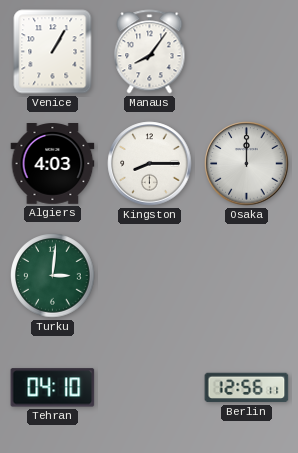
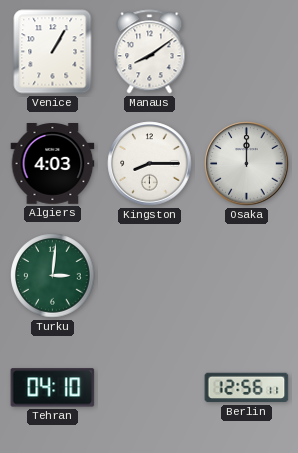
Manaus: 8:06 -> 8:09 (150, 52)
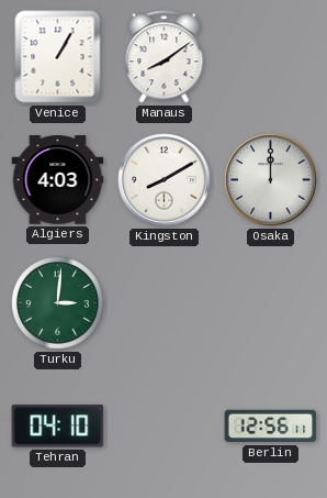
Kingston: 8:15 -> 8:10 (165, 180)
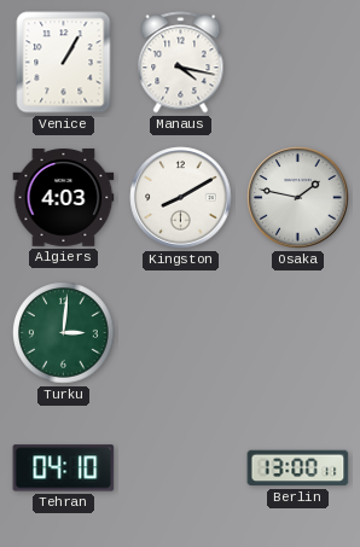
Manaus: 8:09 -> 4:17 (181, 63)
Osaka: 12:00 -> 1:47 (298, 198)
Berlin: 12:56 -> 13:00 (298, 469)
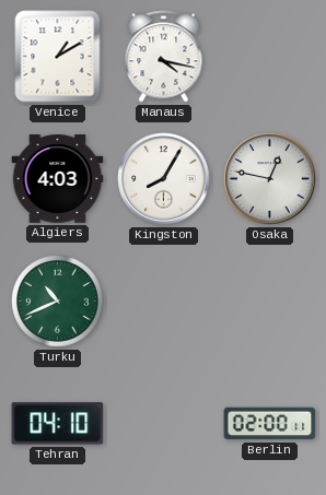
Venice: 1:05 -> 1:10 (58, 57)
Kingston: 8:10 -> 8:05 (164, 179)
Osaka: 1:47 -> 12:47 (270, 179)
Turku: 3:01 -> 10:41 (58, 302)
Berlin: 13:00 -> 02:00 (270, 424)
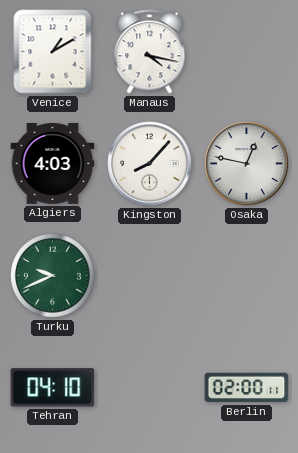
Kingston: 8:05 -> 8:07 (150, 164)
Turku: 10:41 -> 9:41 (53, 276)
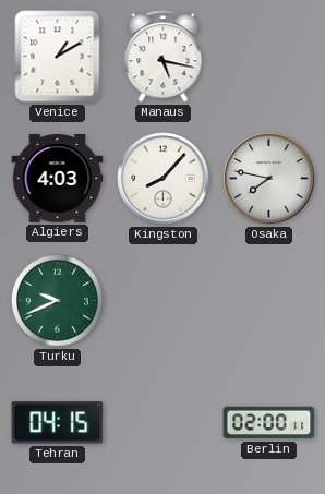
Manaus: 4:17 -> 5:17 (164, 57)
Osaka: 12:47 -> 7:47 (269, 179)
Tehran: 04:10 -> 04:15 (58, 423)
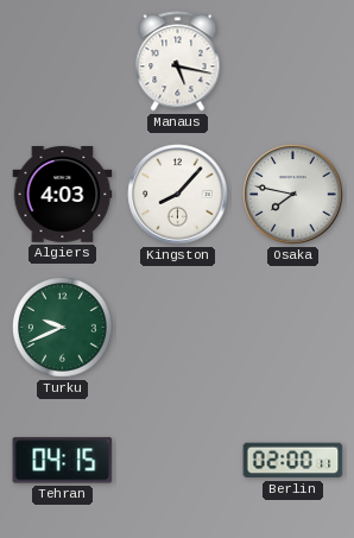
Venice: 1:10 -> none (58, 57)
